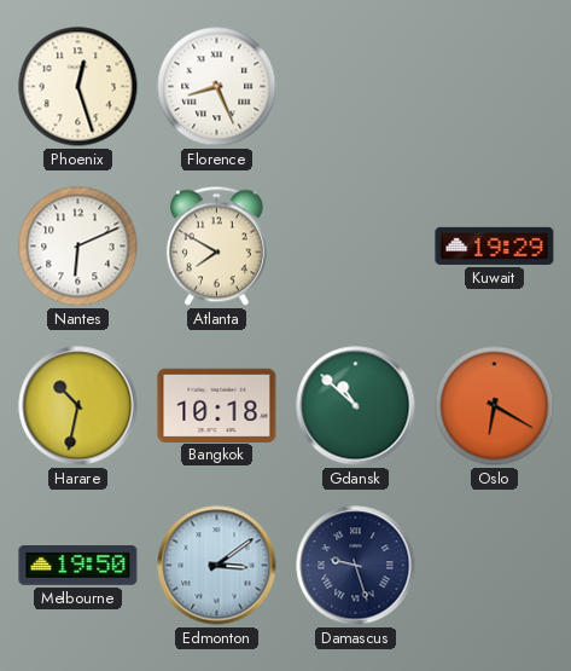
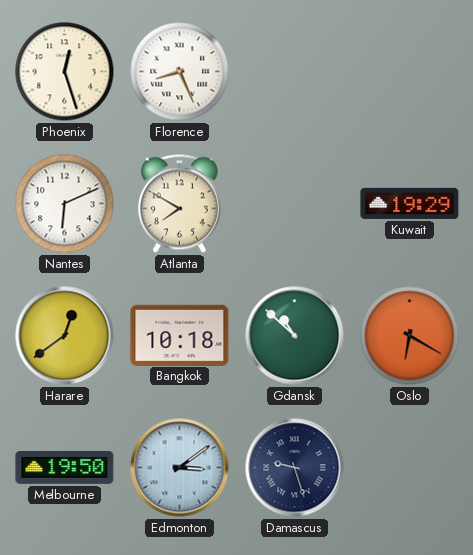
Harare: 10:32 -> 12:39 (65, 336)
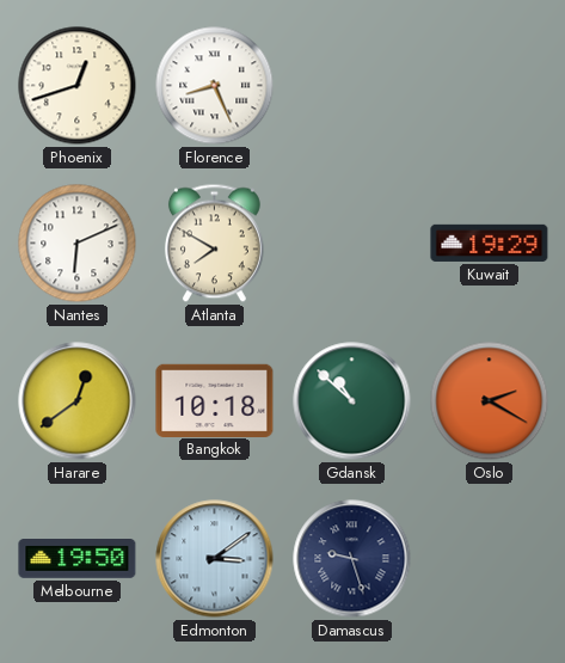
Phoenix: 12:27 -> 12:42 (78, 86)
Oslo: 6:20 -> 2:20 (490, 401)
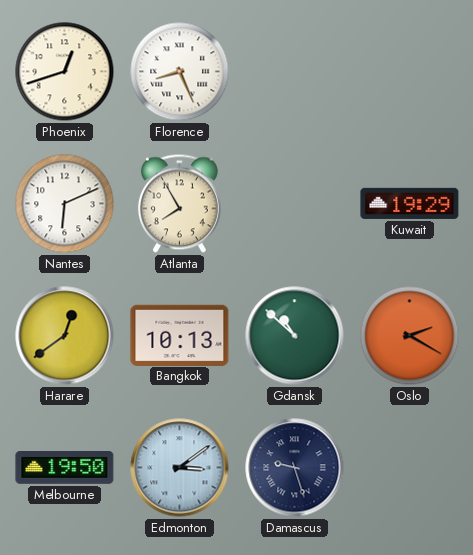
Atlanta: 7:50 -> 7:55 (179, 204)
Bangkok: 10:18 -> 10:13 (180, 335)
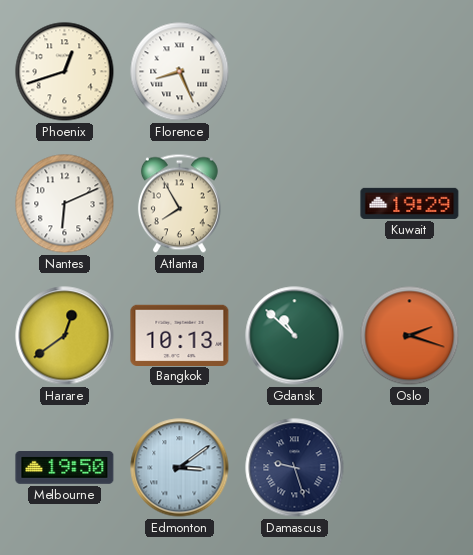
Oslo: 2:20 -> 2:18 (410, 336)
